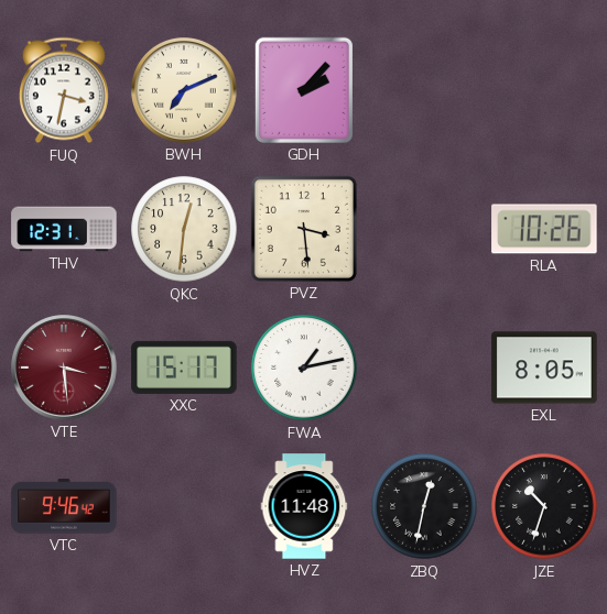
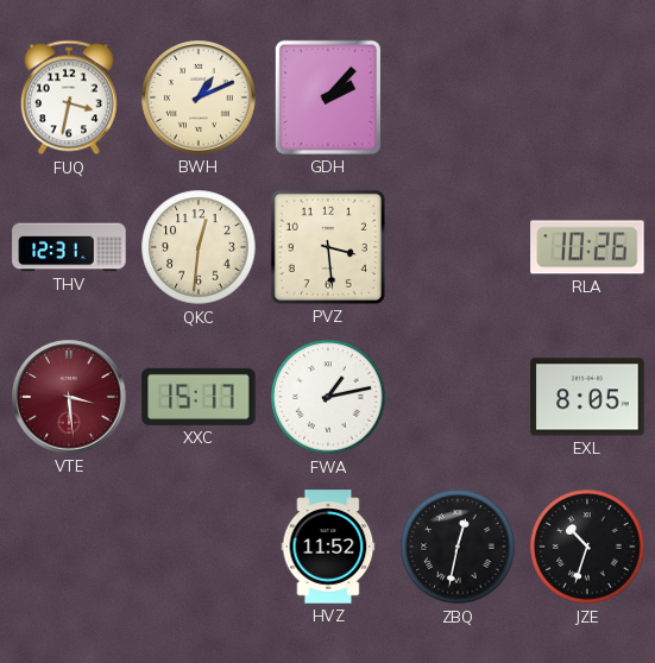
BWH: 7:11 -> 1:11 (199, 97)
VTC: 9:46 -> none (64, 506)
HVZ: 11:48 -> 11:52 (328, 547)
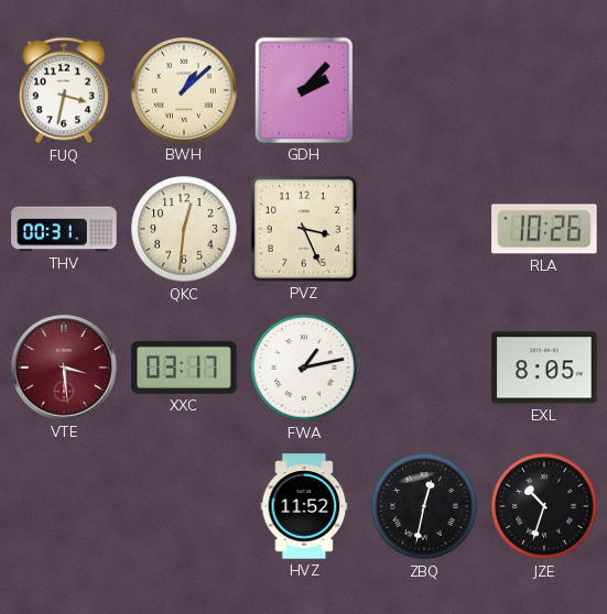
BWH: 1:11 -> 1:08 (184, 90)
THV: 12:31 -> 00:31 (64, 229)
PVZ: 3:29 -> 3:26 (304, 229)
XXC: 15:17 -> 03:17 (184, 368)
